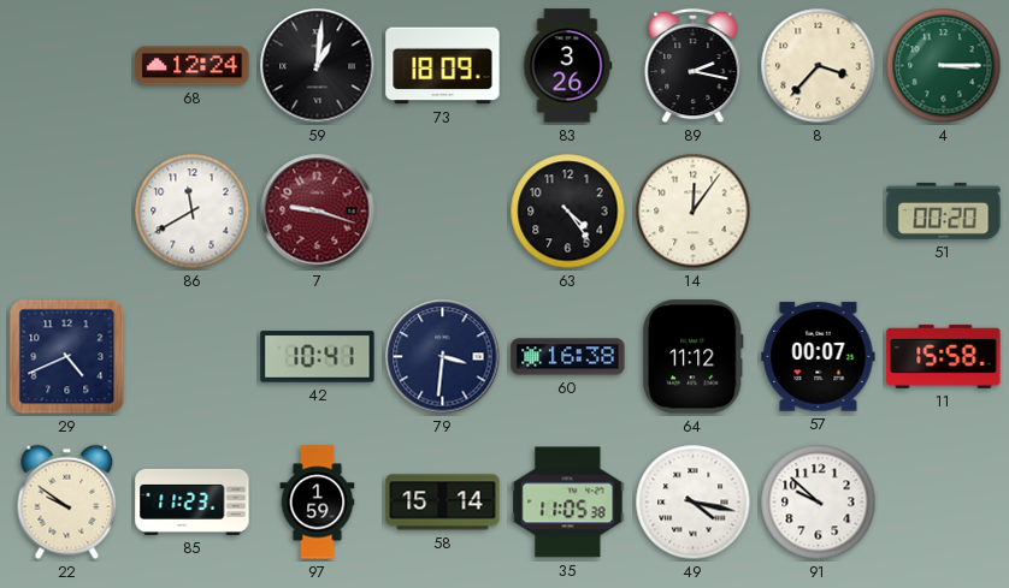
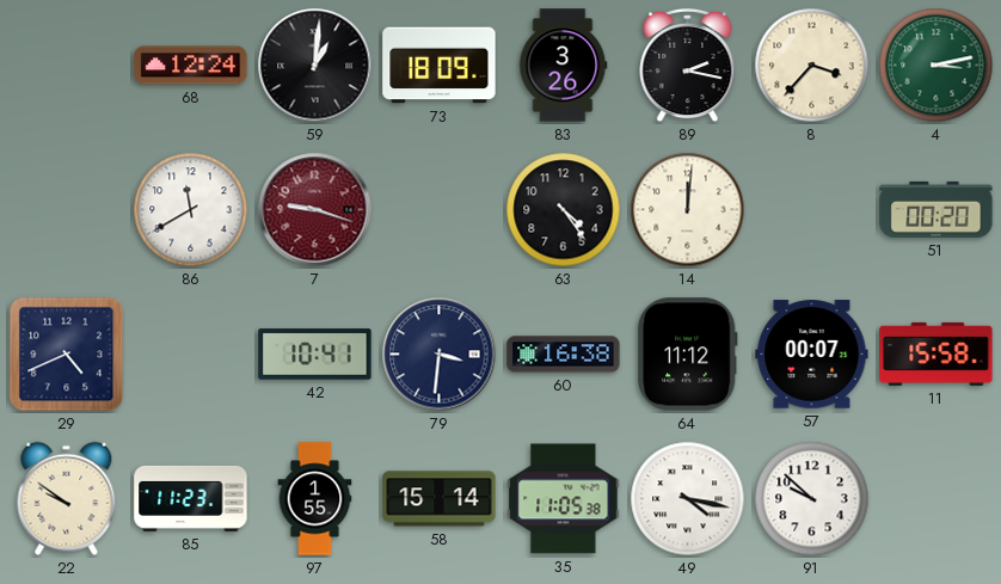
4: 3:15 -> 3:13 (936, 66)
14: 12:06 -> 12:01 (688, 210)
97: 1:59 -> 1:55 (315, 499)
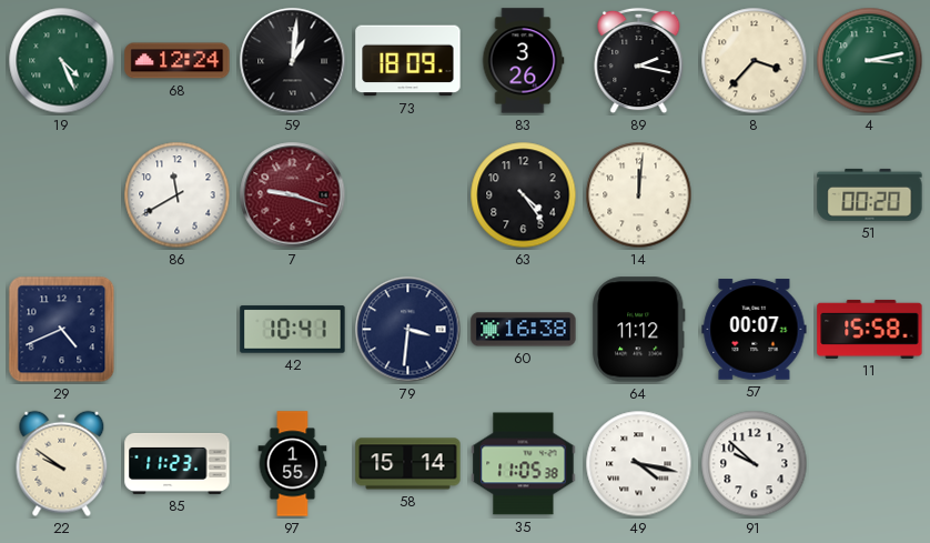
19: none -> 4:26 (62, 61)
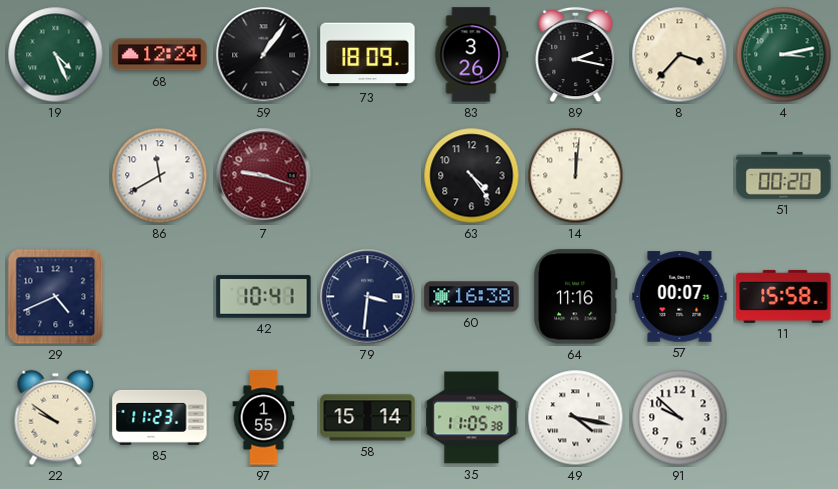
59: 1:01 -> 1:06 (264, 55)
64: 11:12 -> 11:16 (576, 297)
